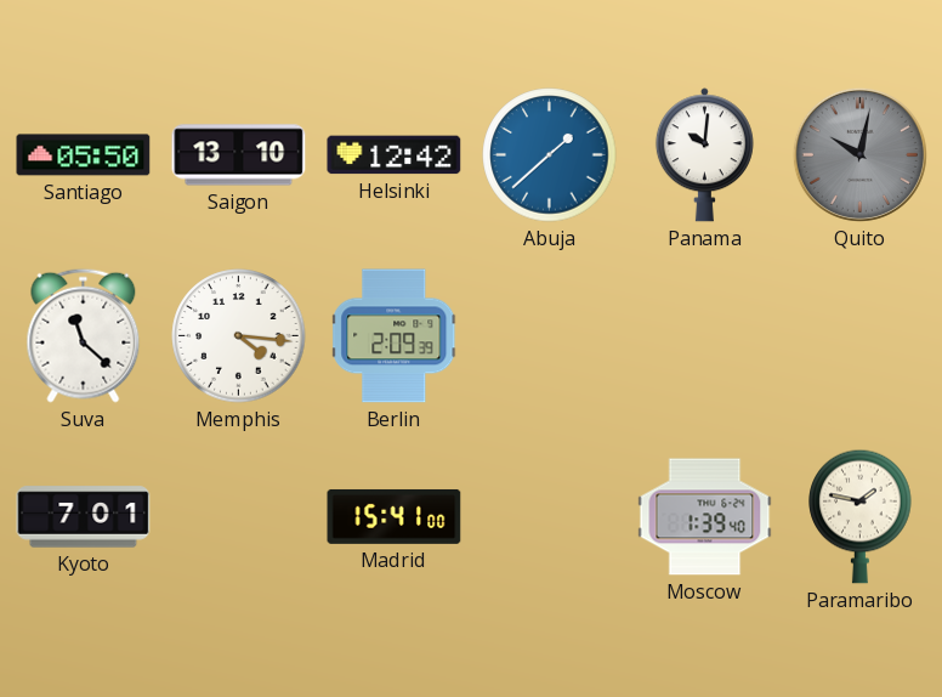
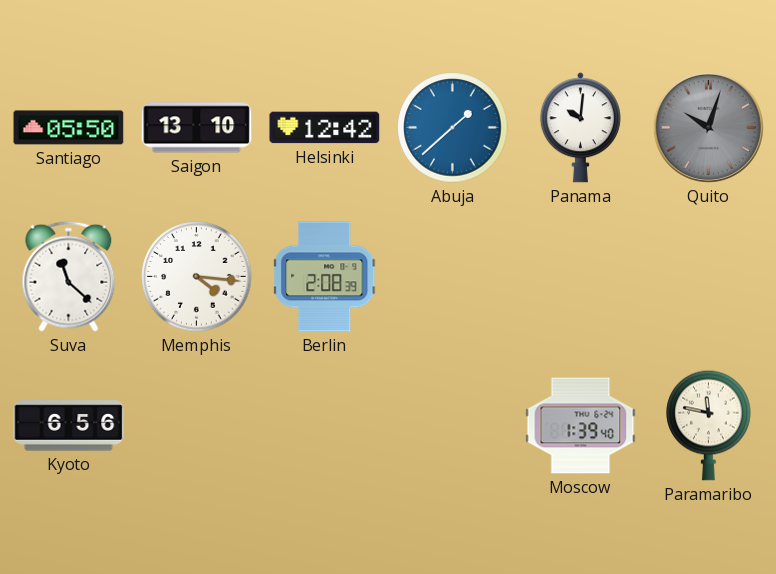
Quito: 10:02 -> 10:03 (708, 127)
Berlin: 2:09 -> 2:08 (325, 277)
Kyoto: 7:01 -> 6:56 (69, 426)
Madrid: 15:41 -> none (395, 516)
Paramaribo: 1:47 -> 11:47 (709, 425)
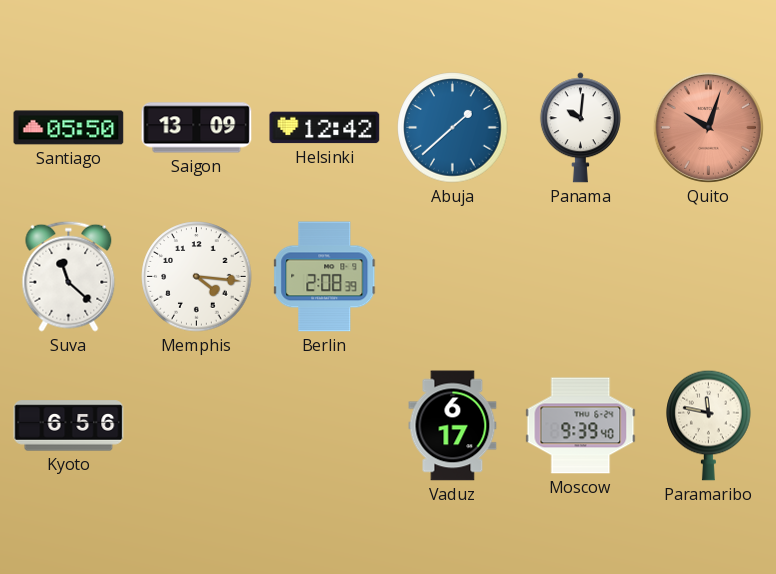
Saigon: 13:10 -> 13:09 (197, 128)
Quito dial: grey -> salmon (708, 127)
Vaduz: none -> 6:17 (453, 426)
Moscow: 1:39 -> 9:39 (581, 426)
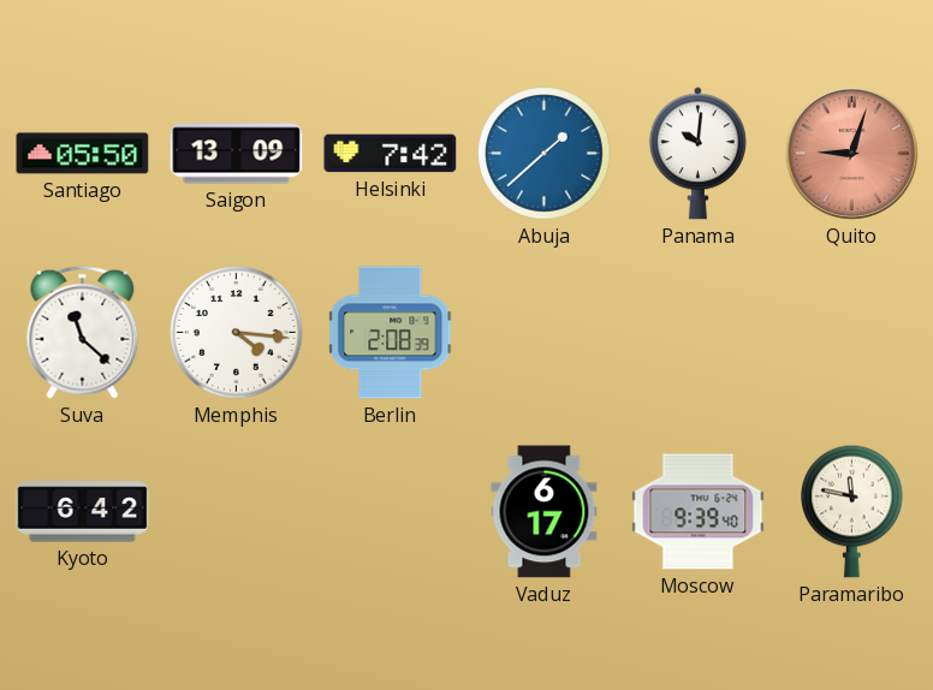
Helsinki: 12:42 -> 7:42 (391, 154)
Quito: 10:03 -> 9:03 (851, 153)
Kyoto: 6:56 -> 6:42 (83, 512)
